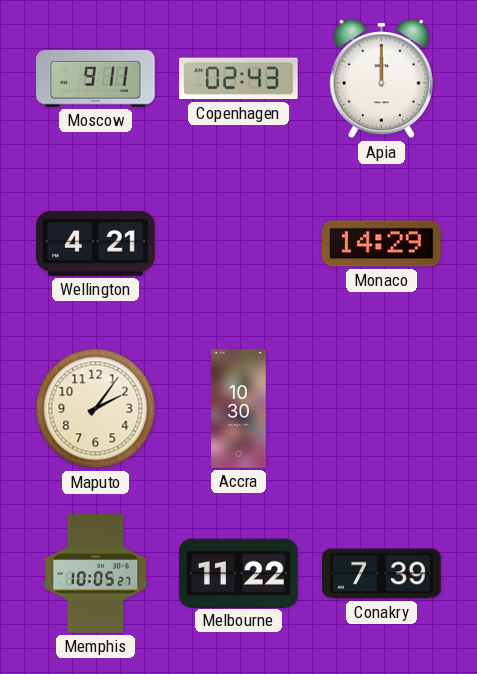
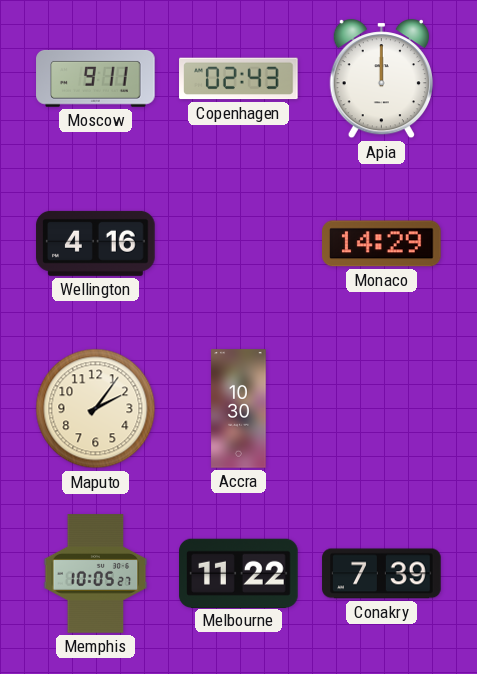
Wellington: 4:21 -> 4:16 (96, 243)
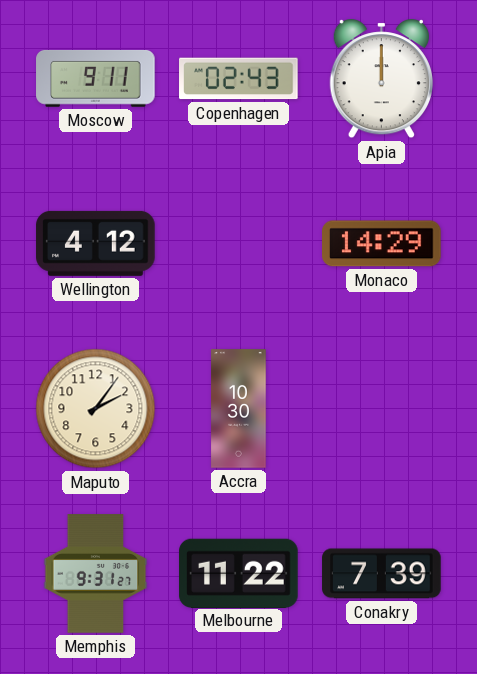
Wellington: 4:16 -> 4:12 (96, 243)
Memphis: 10:05 -> 9:31 (96, 574)
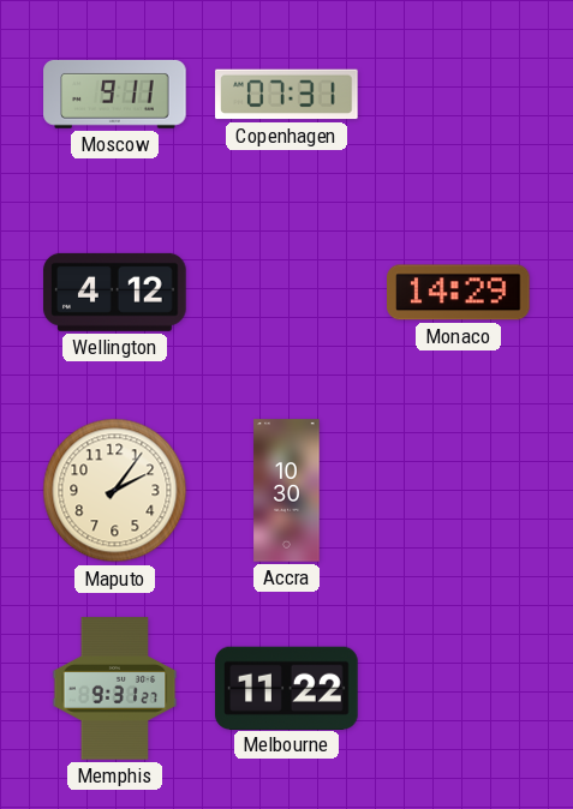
Copenhagen: 02:43 -> 07:31 (287, 95)
Apia: 12:00 -> none (381, 80)
Conakry: 7:39 -> none (382, 574)
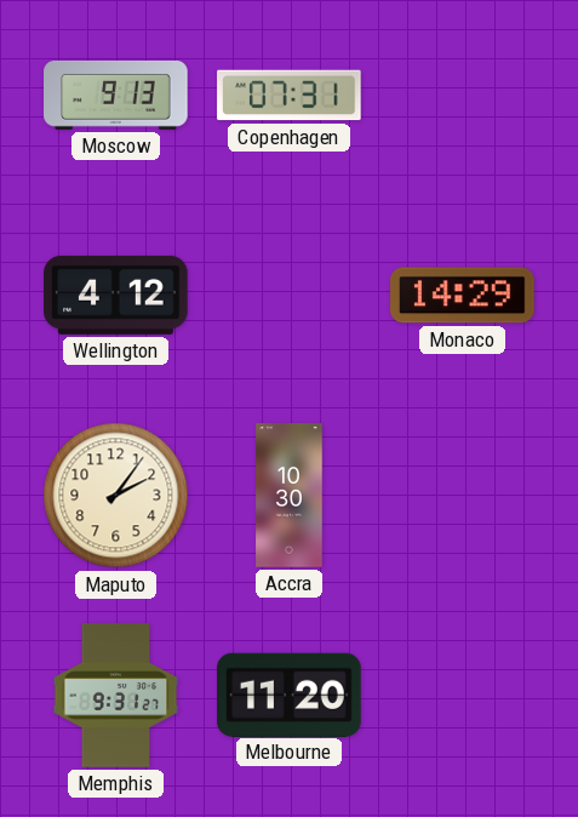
Moscow: 9:11 -> 9:13 (116, 95)
Melbourne: 11:22 -> 11:20 (290, 695)
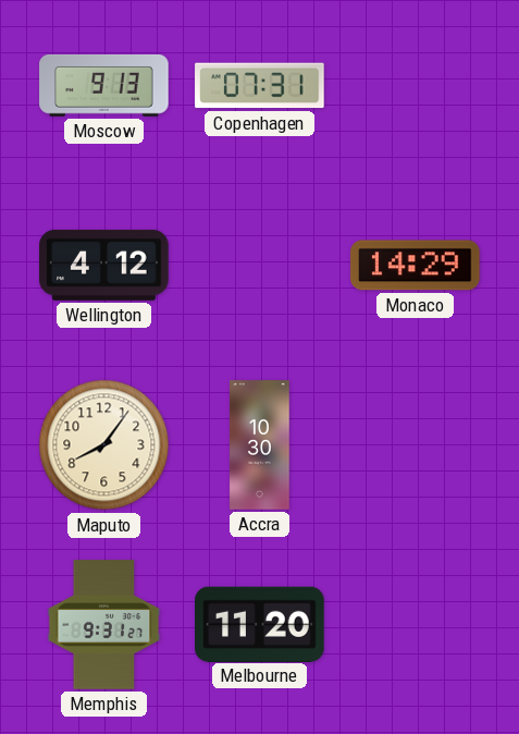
Maputo: 2:06 -> 8:06 (104, 445)
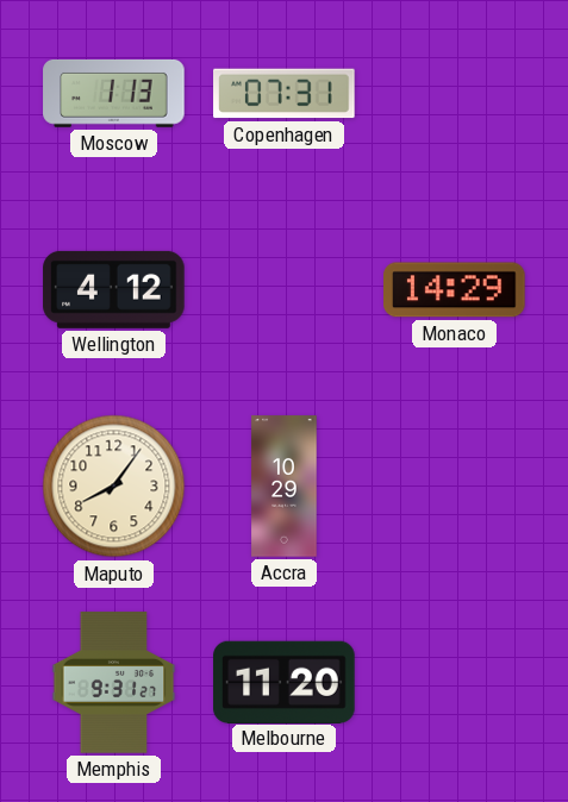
Moscow: 9:13 -> 1:13 (114, 93)
Accra: 10:30 -> 10:29 (285, 487)
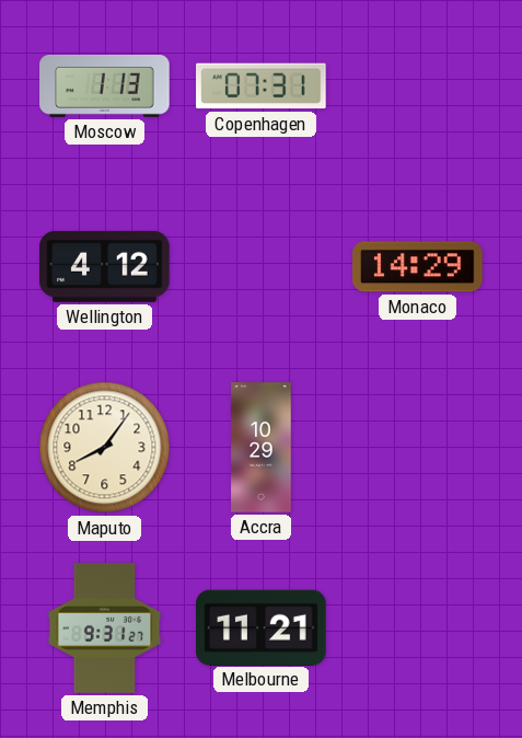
Melbourne: 11:20 -> 11:21 (262, 627)
